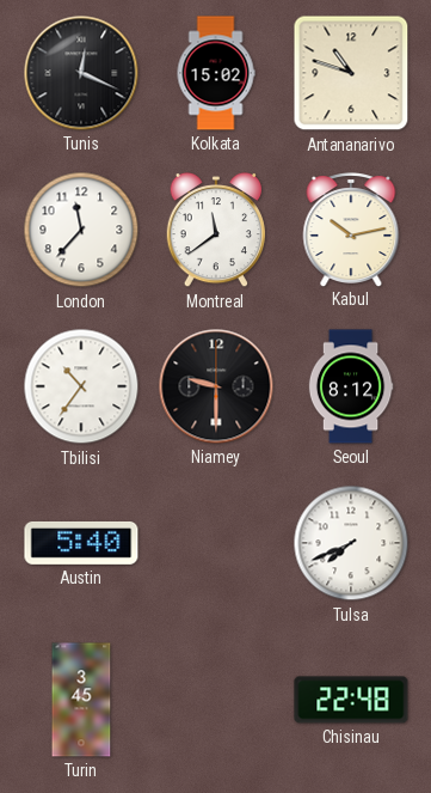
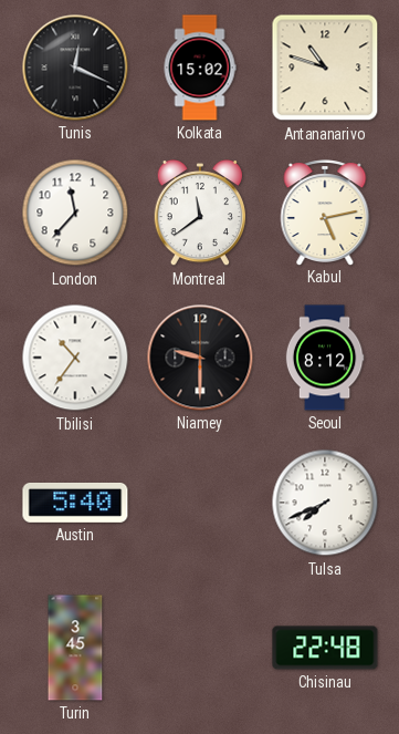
Kabul: 10:13 -> 5:13 (325, 213)
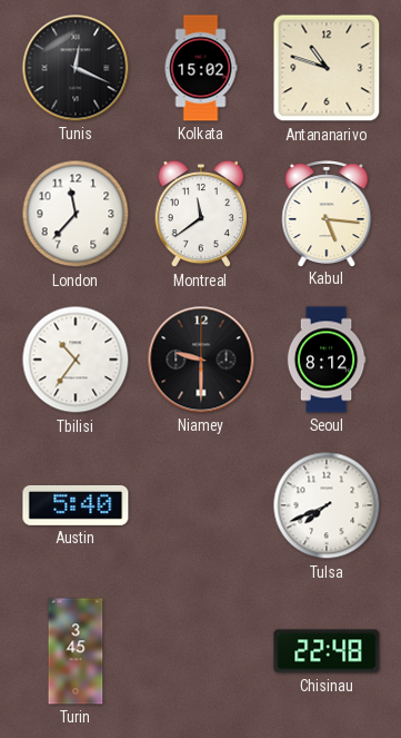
Kabul: 5:13 -> 5:16 (327, 214)
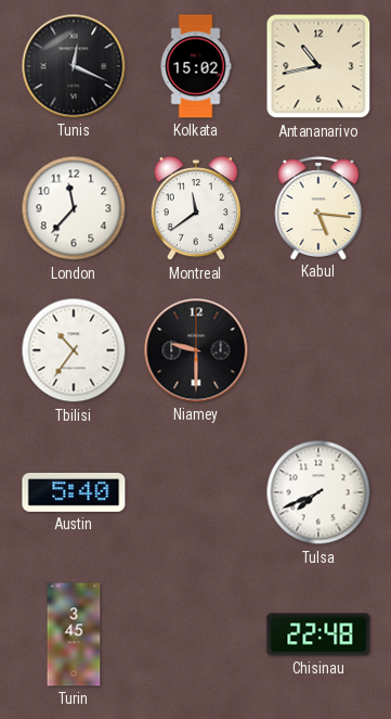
Antananarivo: 10:48 -> 10:43 (318, 66)
Seoul: 8:12 -> none (327, 360)
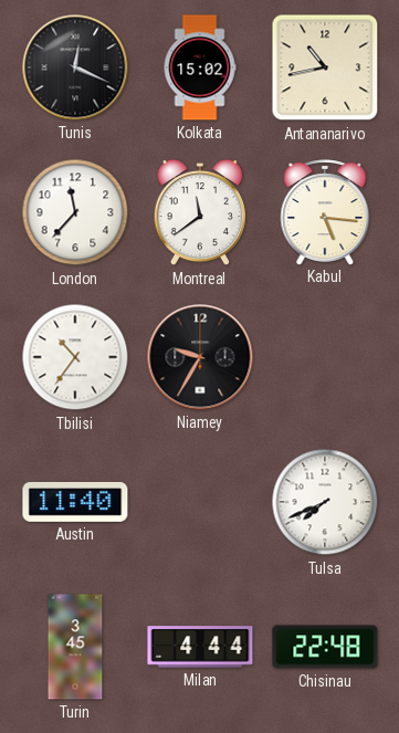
Niamey: 9:30 -> 9:35 (200, 357)
Austin: 5:40 -> 11:40 (75, 502)
Milan: none -> 4:44 (200, 647)
